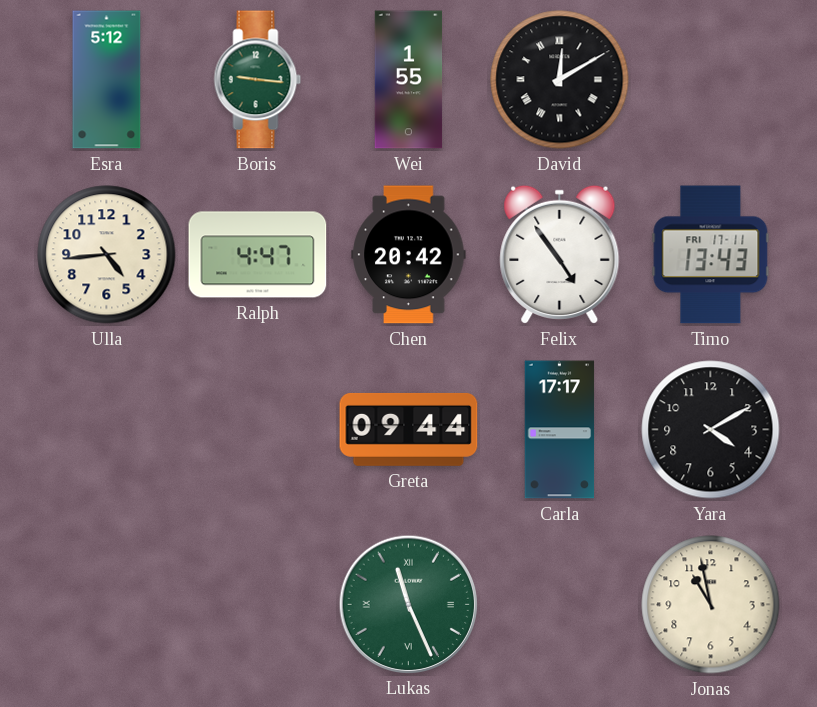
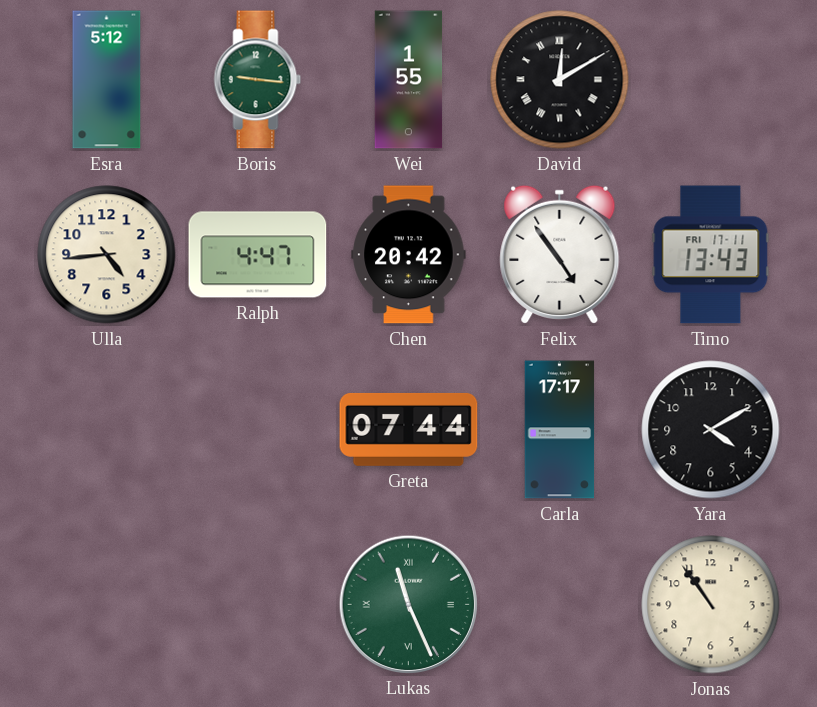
Greta: 09:44 -> 07:44 (409, 429)
Jonas: 10:58 -> 10:54 (711, 605)
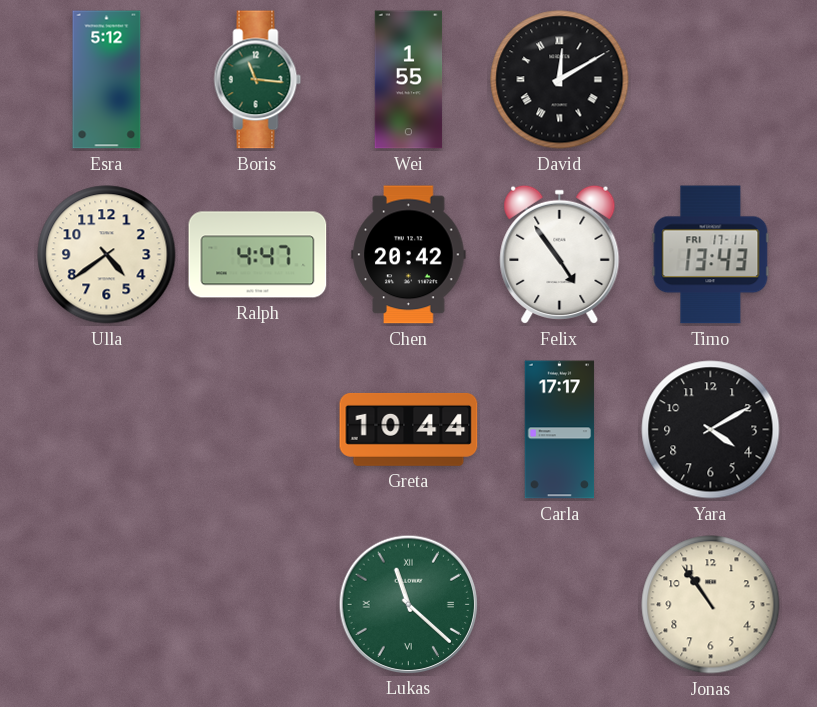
Boris: 9:16 -> 11:16 (258, 80)
Ulla: 4:44 -> 4:39 (107, 255)
Greta: 07:44 -> 10:44 (409, 429)
Lukas: 11:26 -> 11:22 (408, 604)
